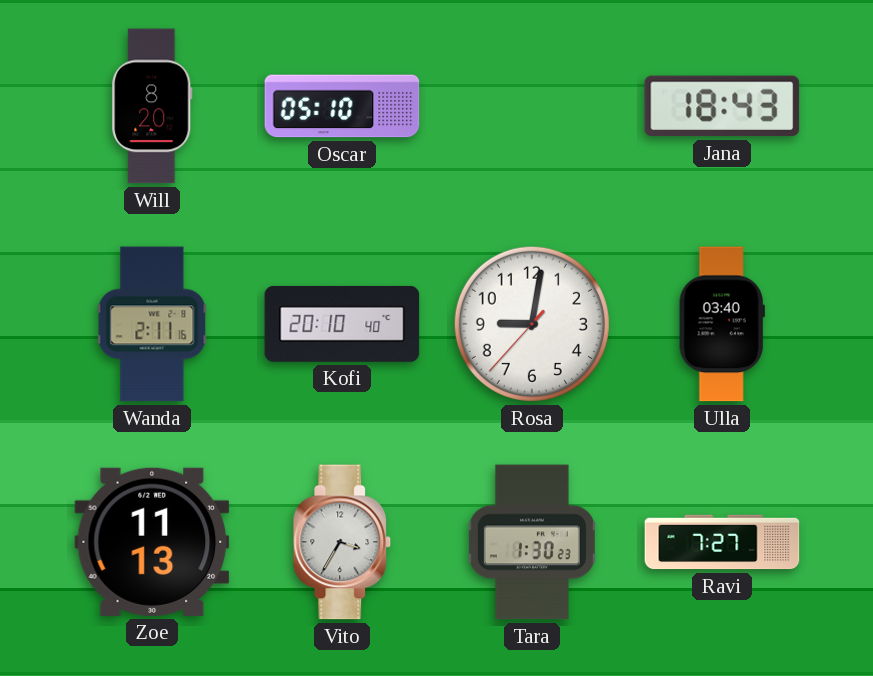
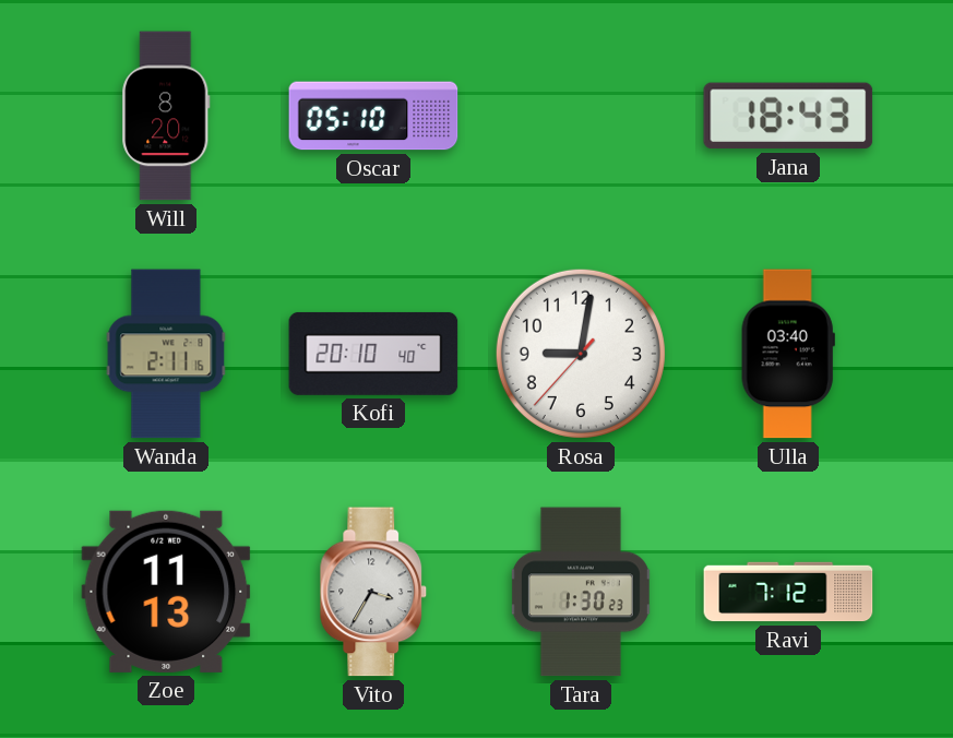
Ravi: 7:27 -> 7:12 (788, 592)
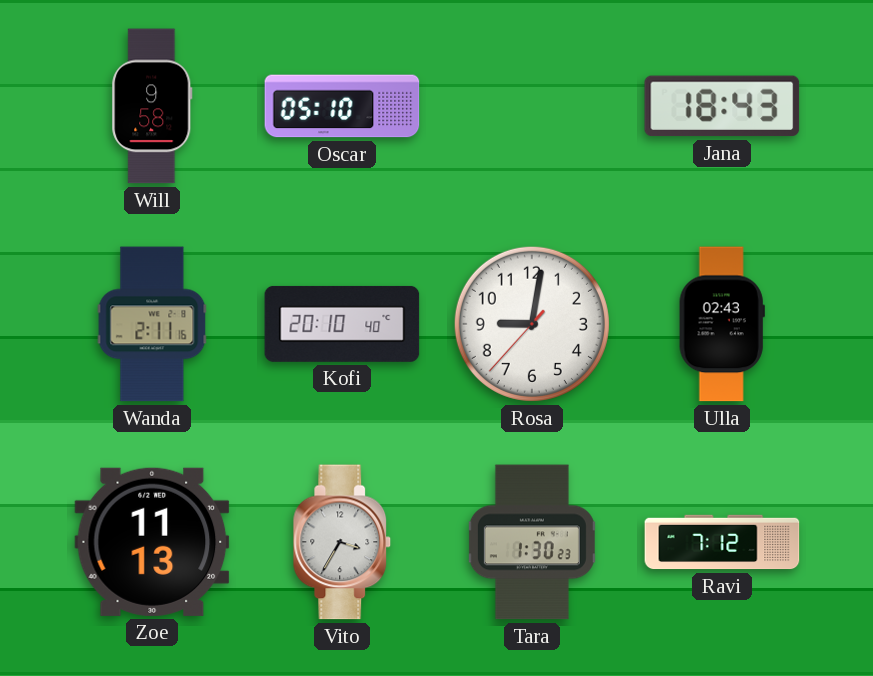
Will: 8:20 -> 9:58 (152, 106)
Ulla: 03:40 -> 02:43 (722, 324)
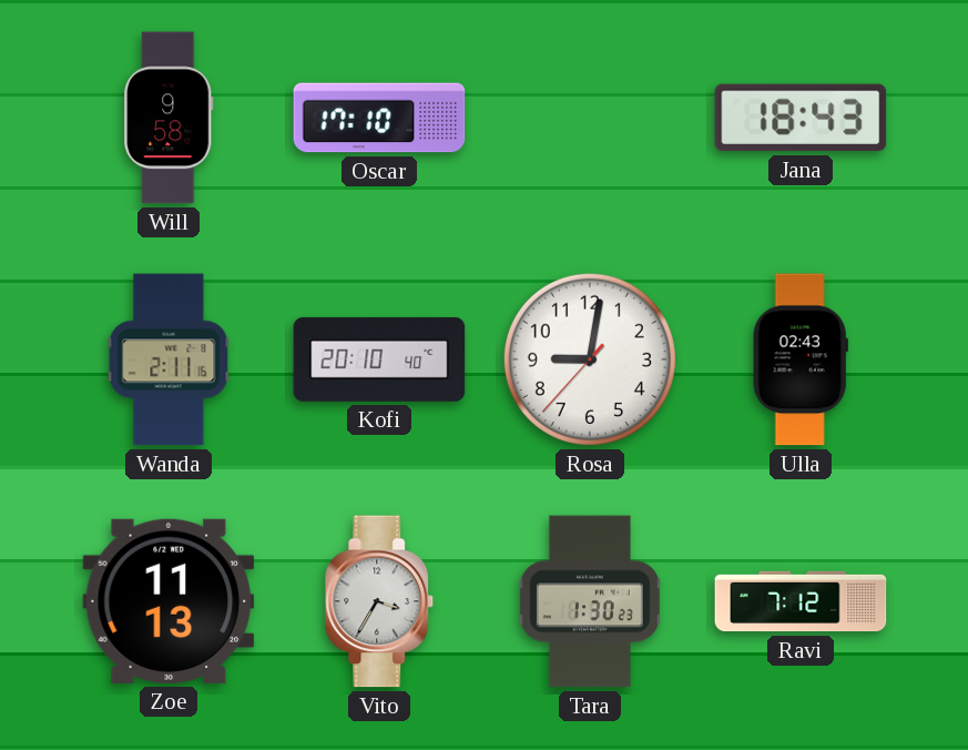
Oscar: 05:10 -> 17:10 (379, 118)
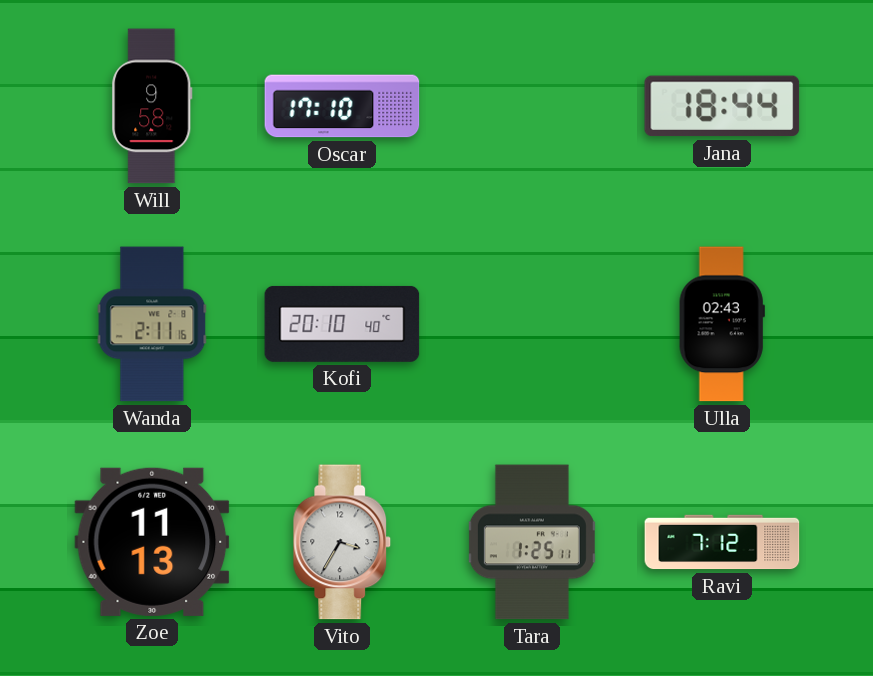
Jana: 18:43 -> 18:44 (722, 106)
Rosa: 9:01 -> none (590, 359)
Tara: 1:30 -> 1:25 (532, 542)
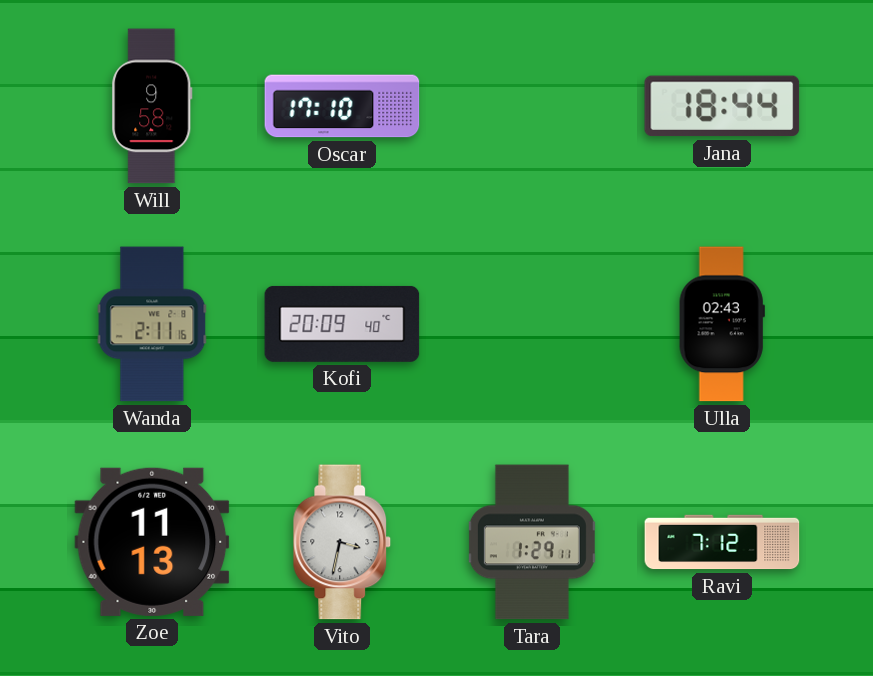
Kofi: 20:10 -> 20:09 (342, 324)
Vito: 3:35 -> 3:32 (342, 542)
Tara: 1:25 -> 1:29 (532, 542)
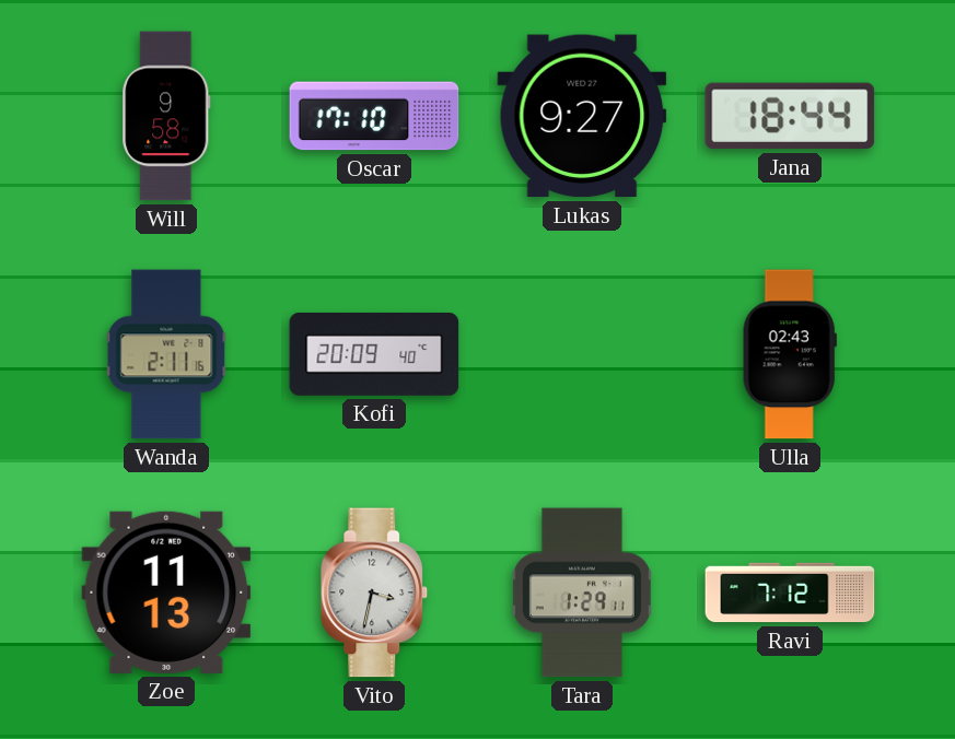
Lukas: none -> 9:27 (582, 116)
